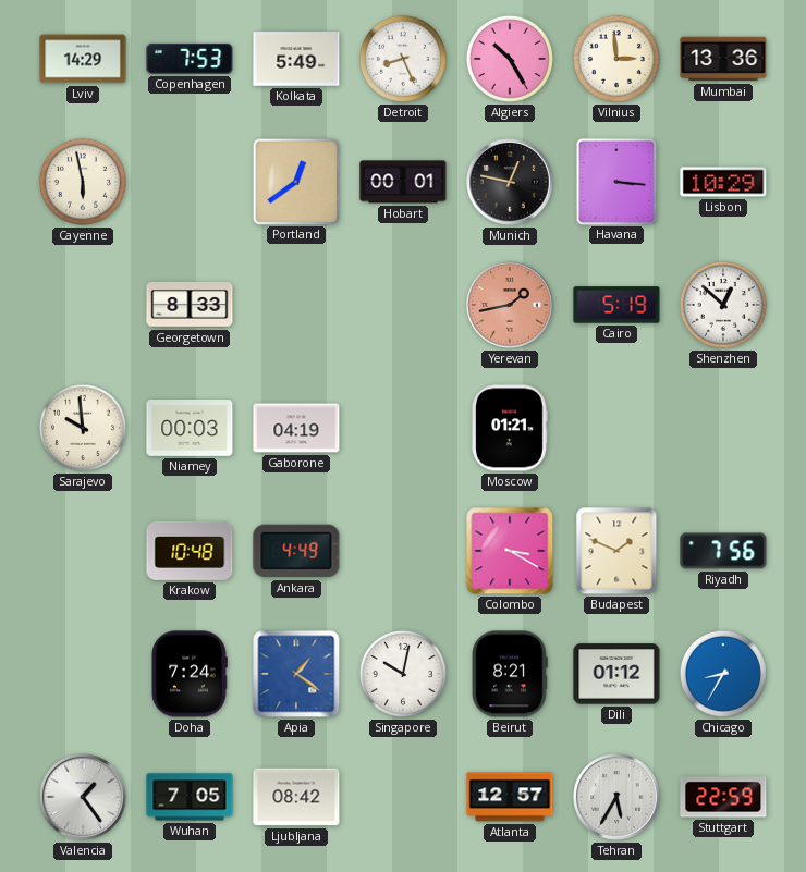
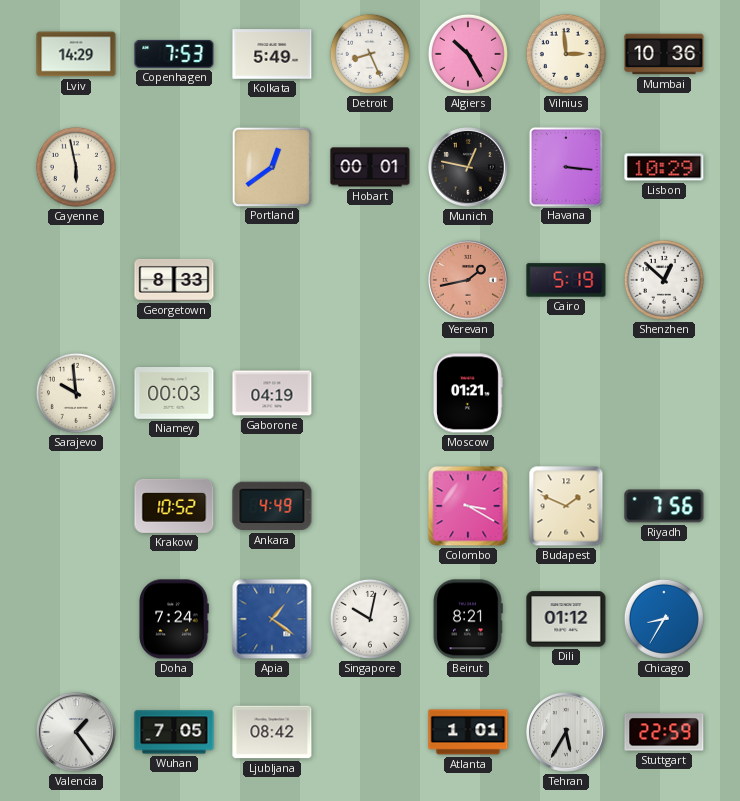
Mumbai: 13:36 -> 10:36 (664, 54)
Krakow: 10:48 -> 10:52 (174, 506)
Atlanta: 12:57 -> 1:01 (468, 732)
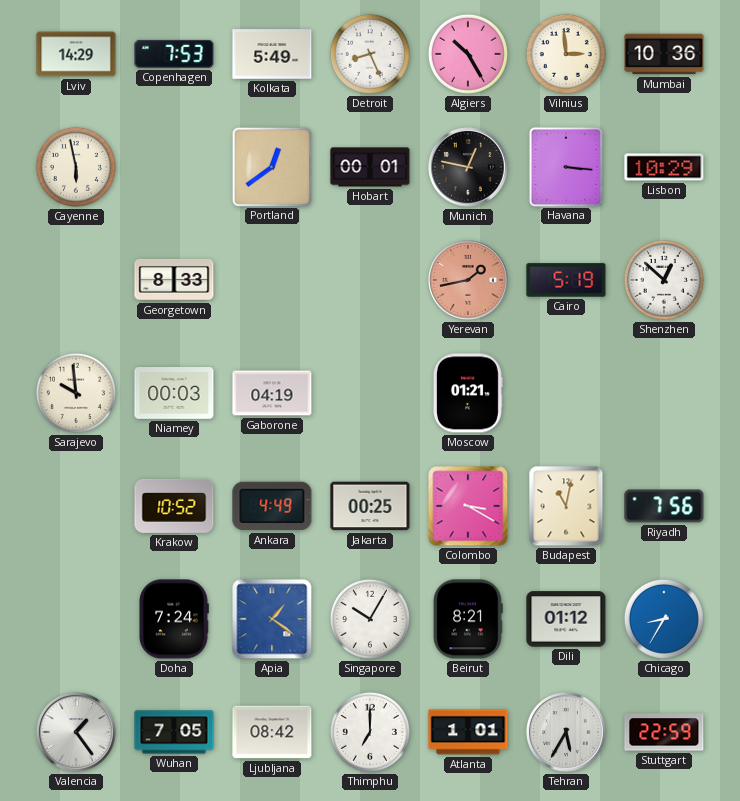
Jakarta: none -> 00:25 (370, 506)
Budapest: 1:49 -> 11:02 (566, 506)
Singapore: 10:02 -> 10:05 (370, 619)
Thimphu: none -> 7:00 (370, 732)
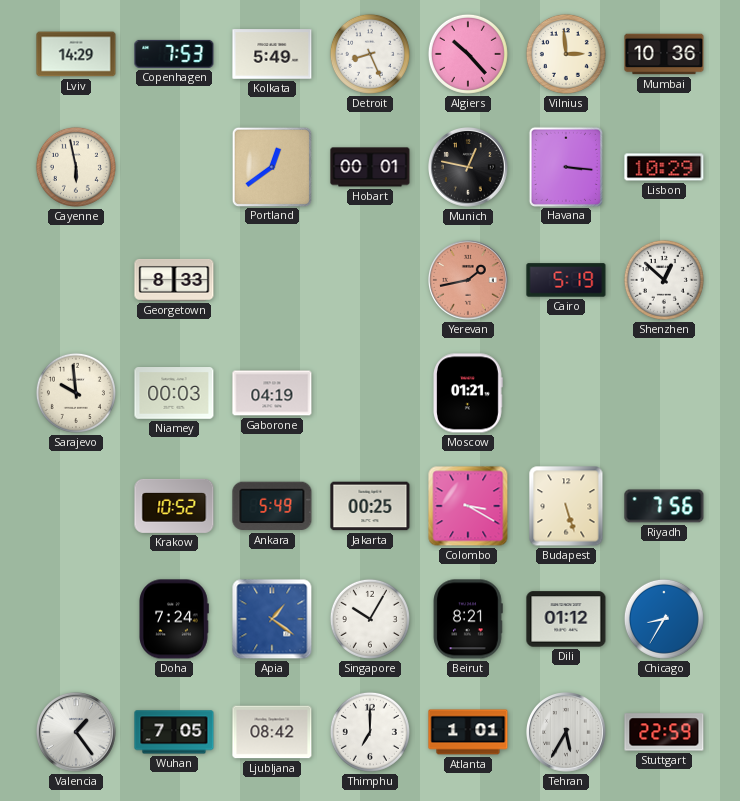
Algiers: 10:25 -> 10:23 (468, 54)
Ankara: 4:49 -> 5:49 (272, 506)
Budapest: 11:02 -> 5:27 (566, 506)
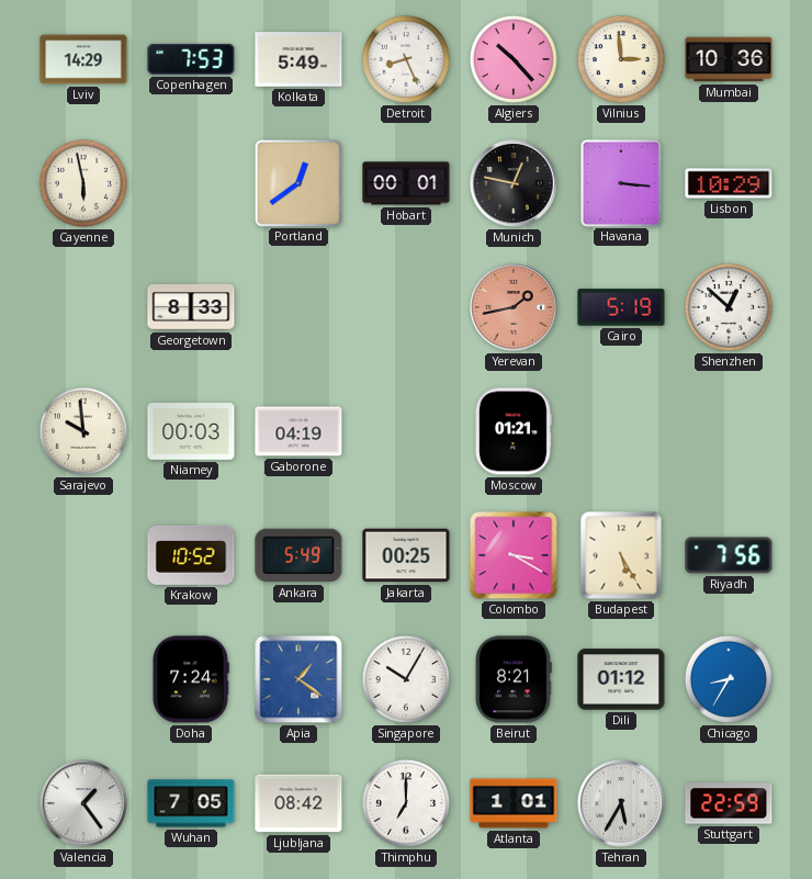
Budapest: 5:27 -> 5:25 (621, 555)
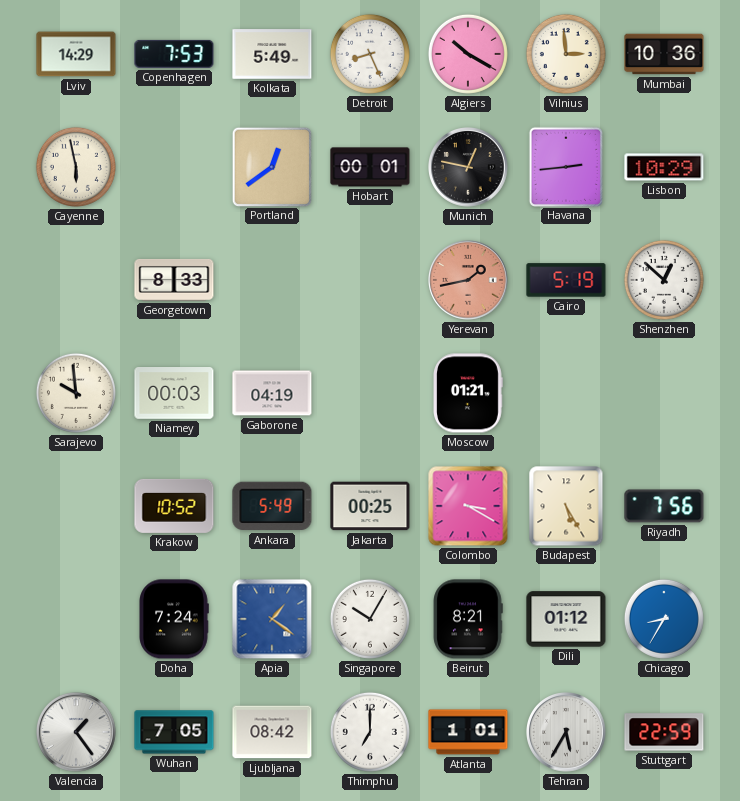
Algiers: 10:23 -> 10:20 (468, 54)
Havana: 3:16 -> 2:44 (566, 166)
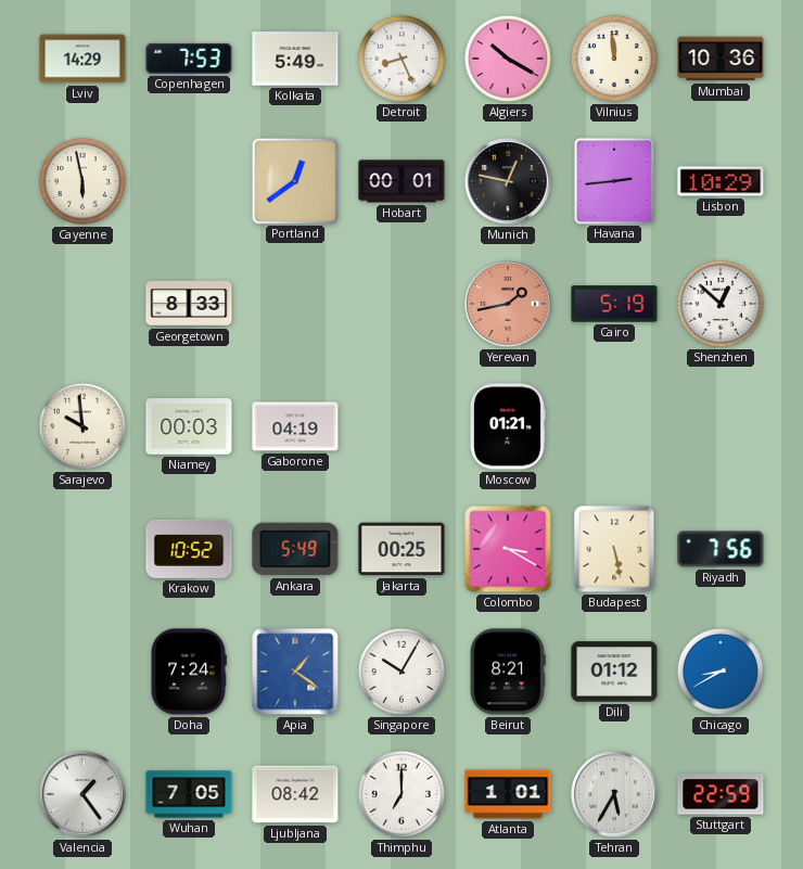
Vilnius: 2:59 -> 11:59 (614, 59)
Budapest: 5:25 -> 5:28 (614, 549)
Chicago: 8:35 -> 8:40 (721, 672)
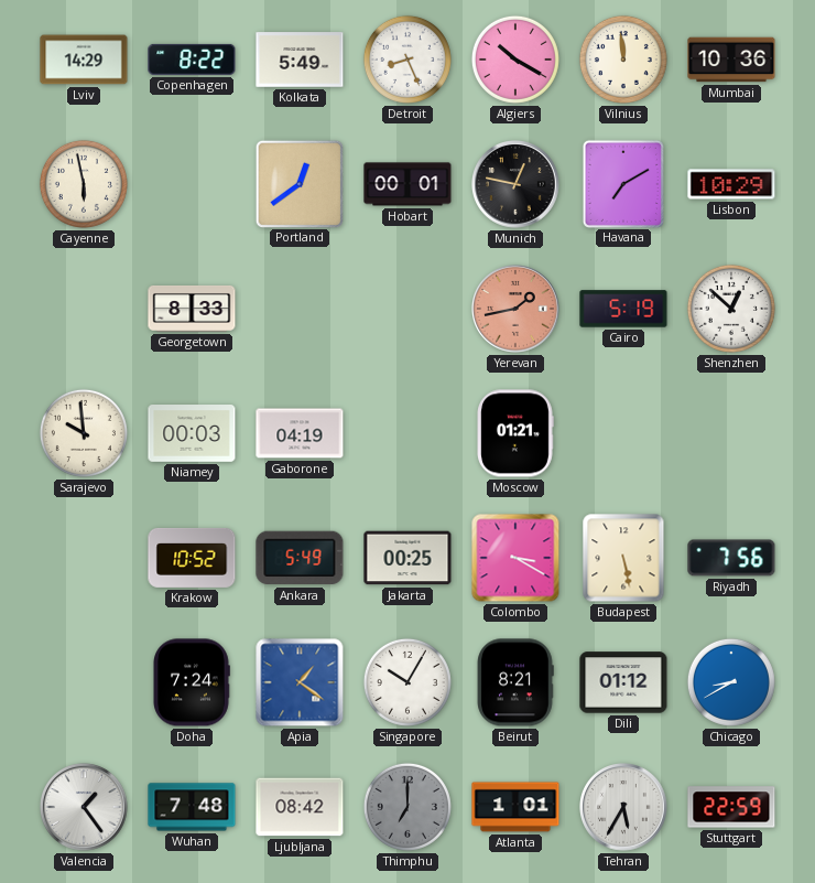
Copenhagen: 7:53 -> 8:22 (192, 60)
Havana: 2:44 -> 7:10 (623, 183)
Wuhan: 7:05 -> 7:48 (192, 807)
Thimphu dial: white -> grey (407, 807)
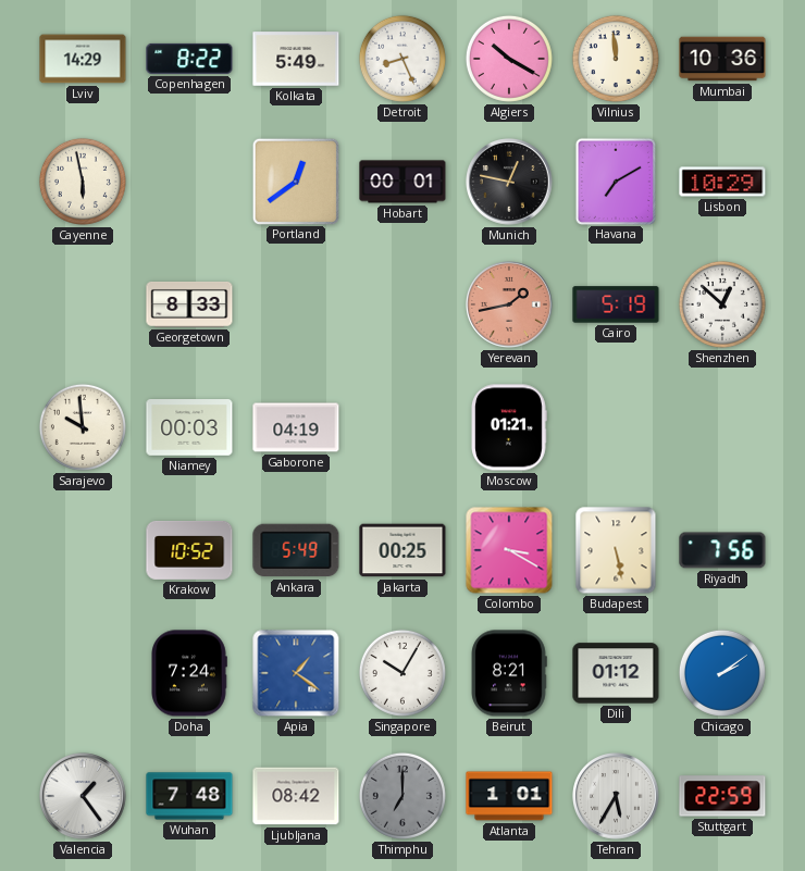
Chicago: 8:40 -> 2:09 (722, 673)
